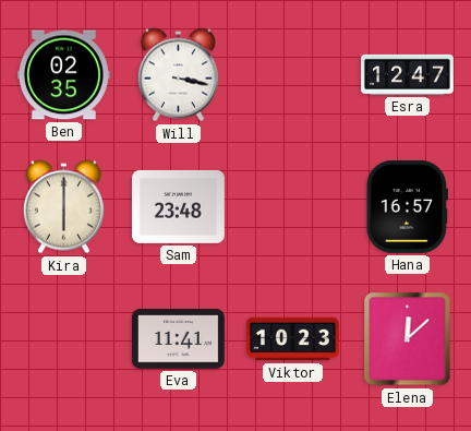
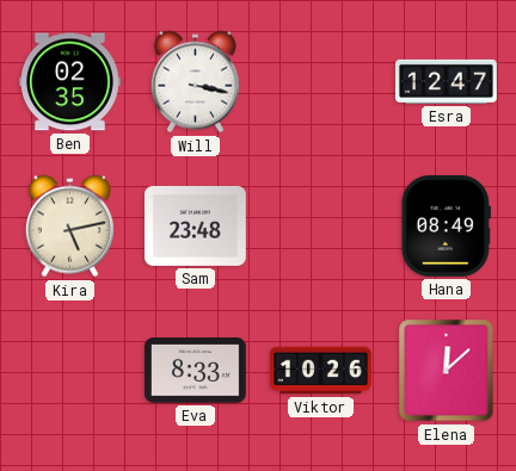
Kira: 6:00 -> 5:13 (69, 227)
Hana: 16:57 -> 08:49 (446, 225)
Eva: 11:41 -> 8:33 (195, 371)
Viktor: 10:23 -> 10:26 (321, 371)
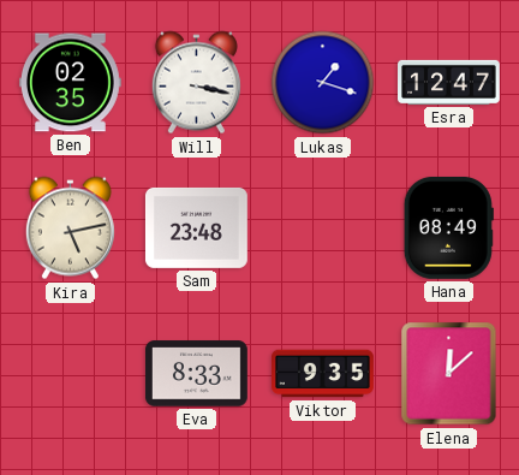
Lukas: none -> 1:18 (323, 83)
Viktor: 10:26 -> 9:35 (323, 374)
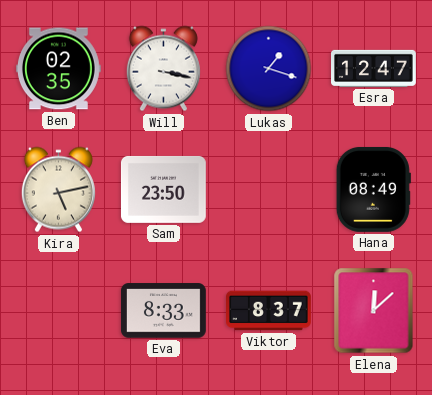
Sam: 23:48 -> 23:50 (163, 189)
Viktor: 9:35 -> 8:37 (269, 311)
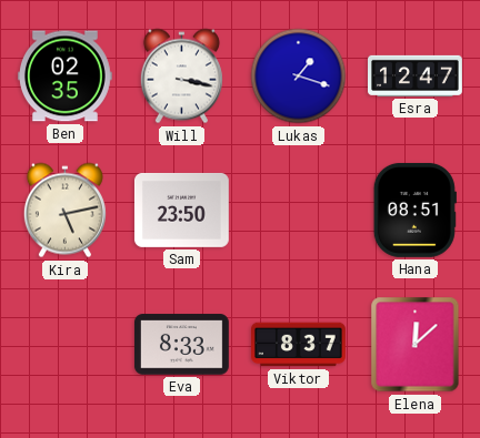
Hana: 08:49 -> 08:51 (414, 210)
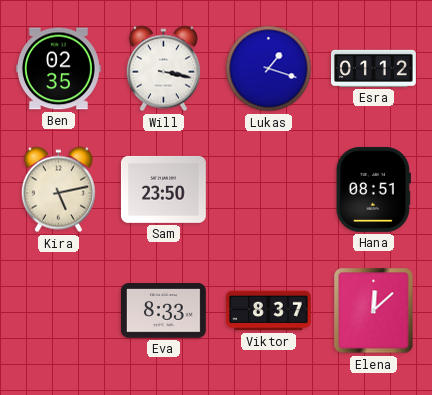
Esra: 12:47 -> 01:12 (374, 68)
